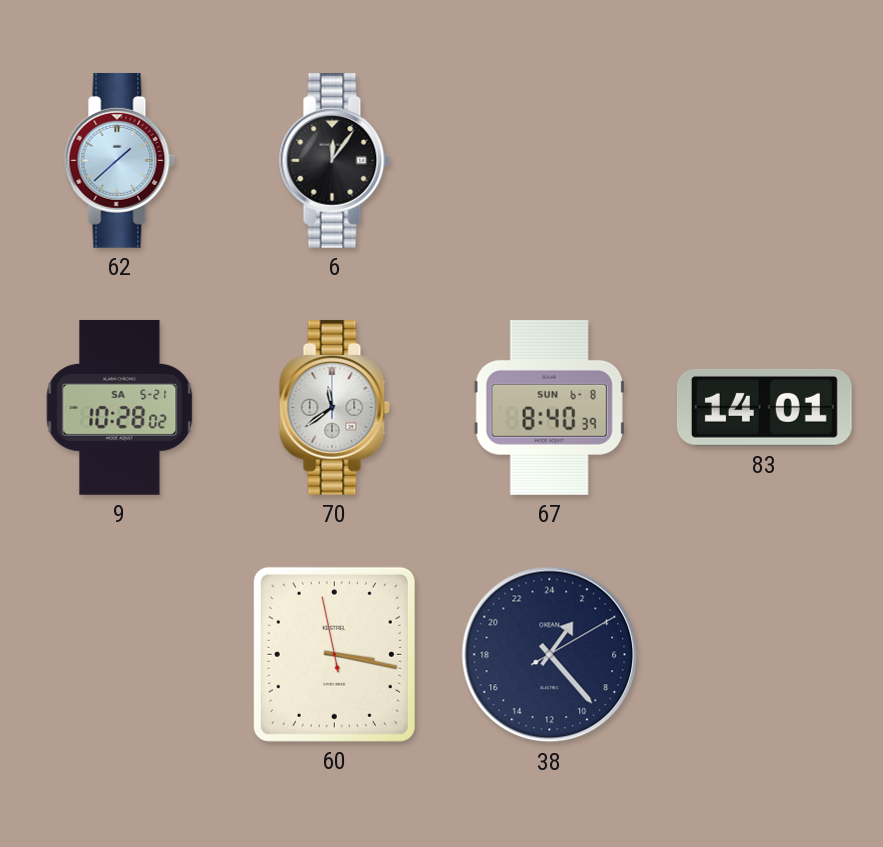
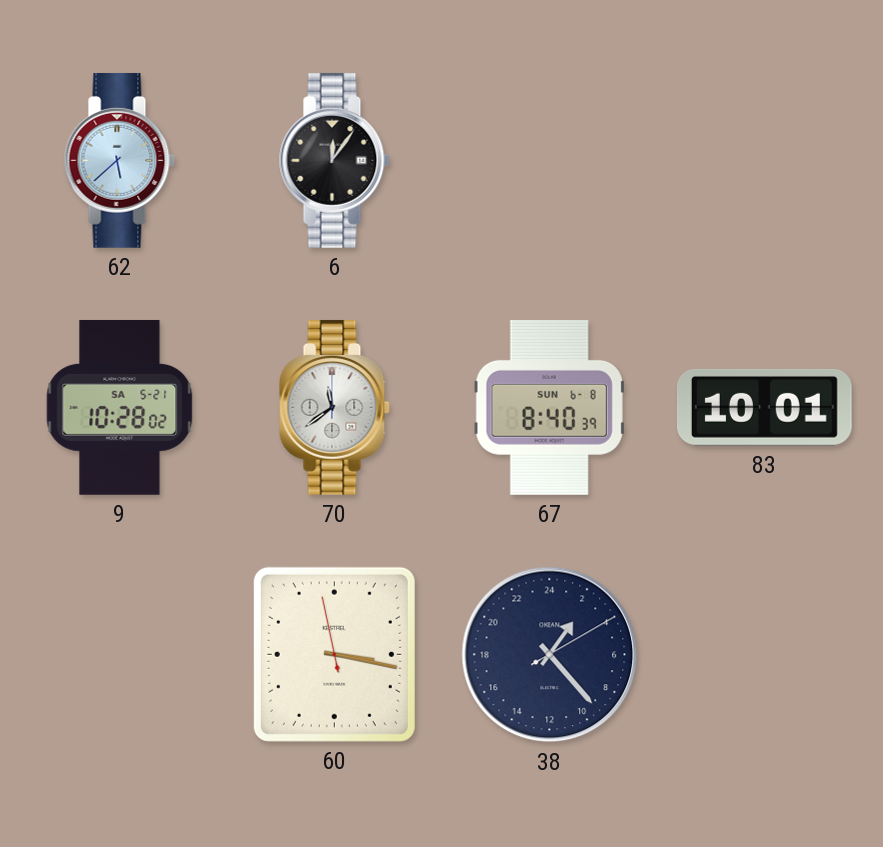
62: 1:38 -> 5:38 (119, 160)
83: 14:01 -> 10:01 (764, 407)
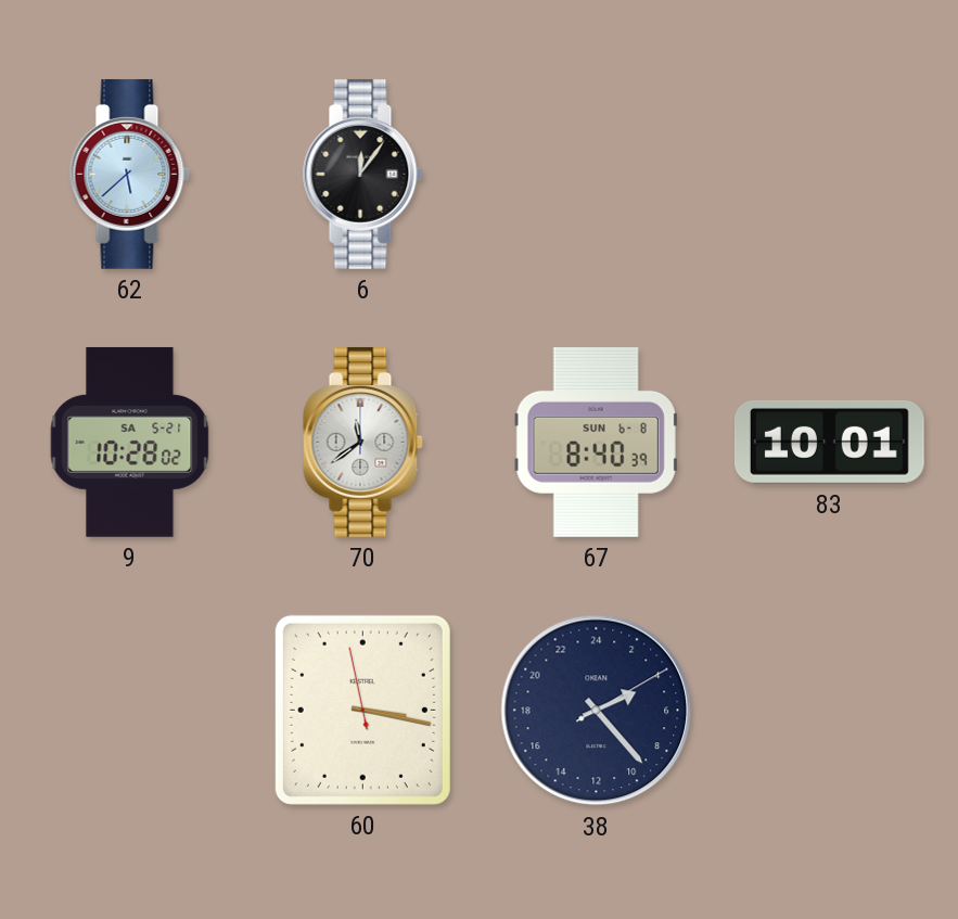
38: 2:23 -> 4:23 (597, 711)
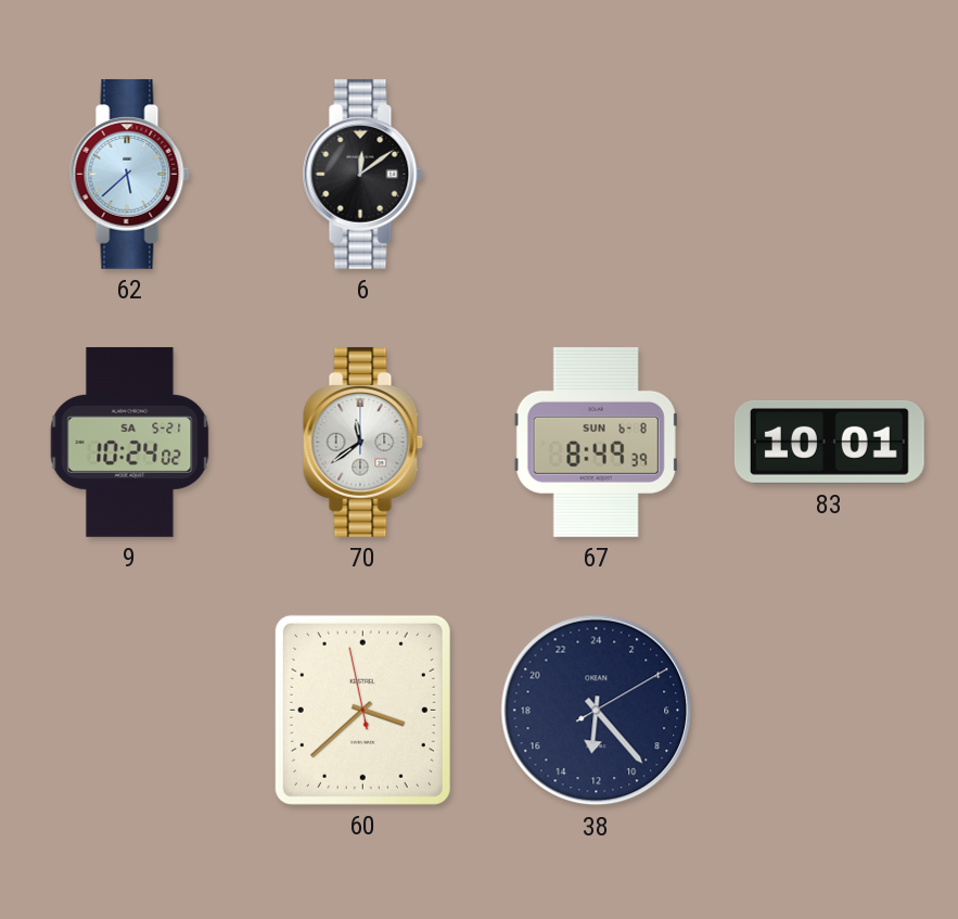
6: 12:06 -> 12:09 (362, 174)
9: 10:28 -> 10:24 (130, 442)
67: 8:40 -> 8:49 (596, 442)
60: 3:16 -> 3:37 (362, 710)
38: 4:23 -> 12:23 (597, 711)
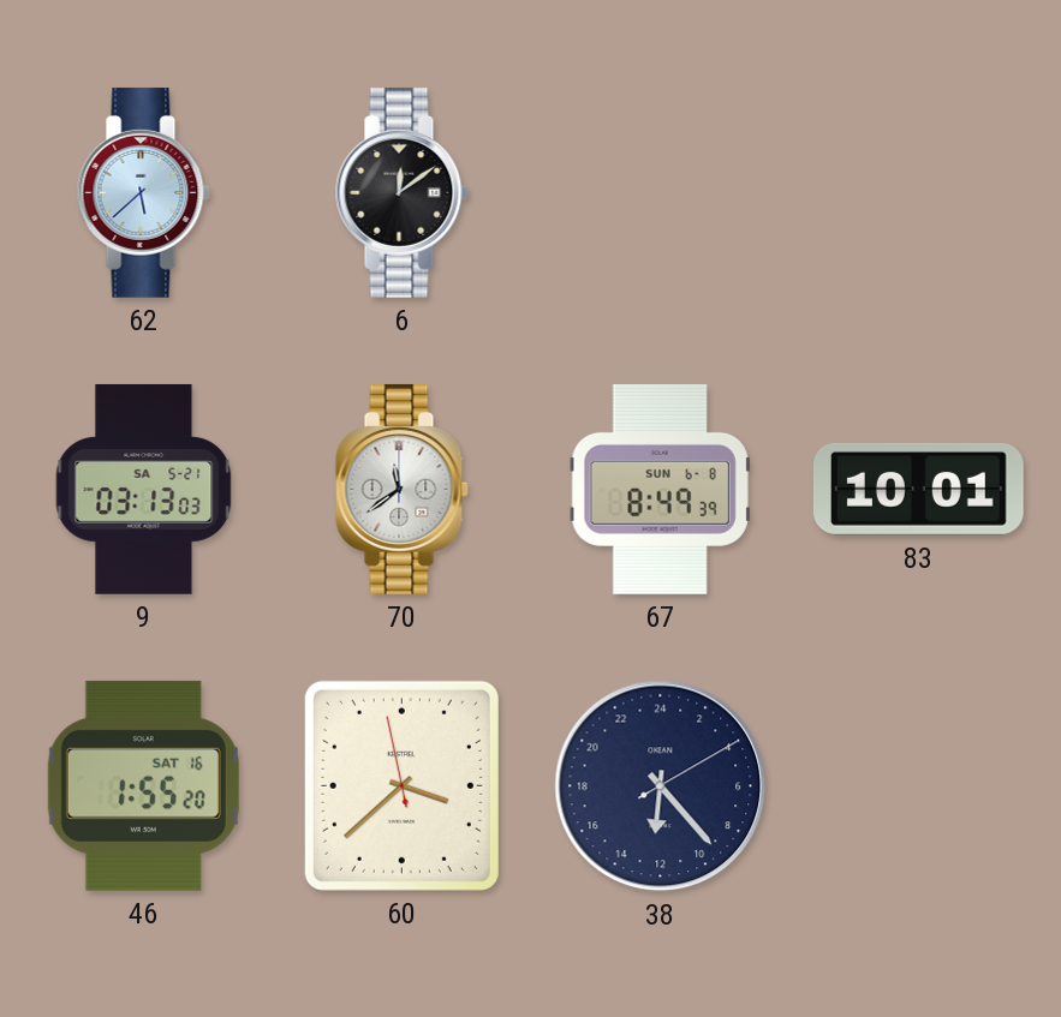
9: 10:24 -> 03:13 (144, 489)
46: none -> 1:55 (143, 785)
